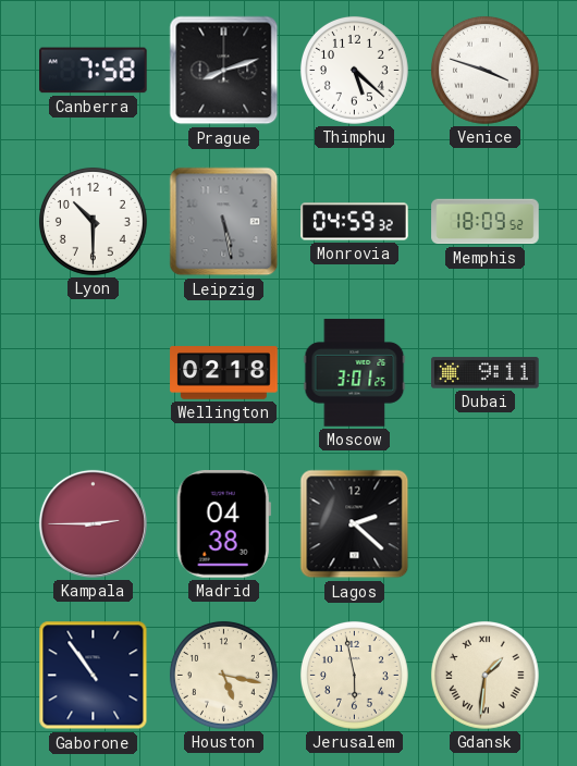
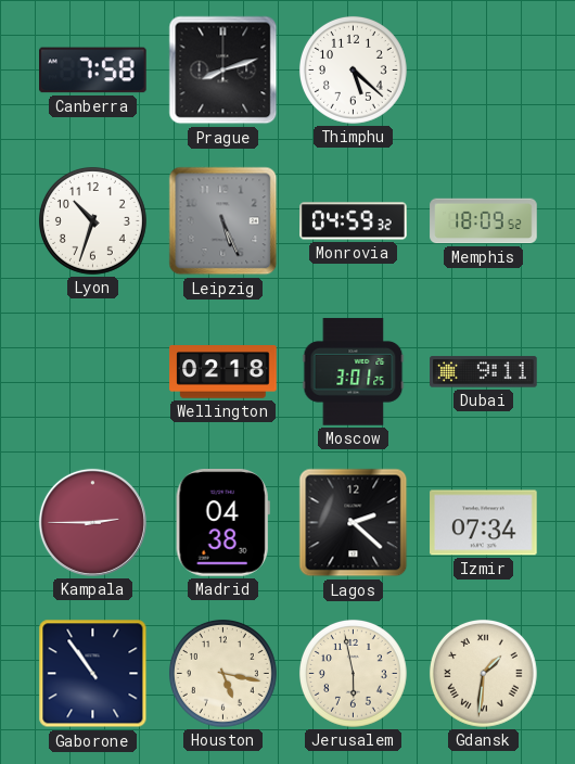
Venice: 3:48 -> none (484, 70)
Lyon: 10:30 -> 10:33 (92, 220)
Leipzig: 5:28 -> 5:26 (223, 221)
Izmir: none -> 07:34 (484, 523)
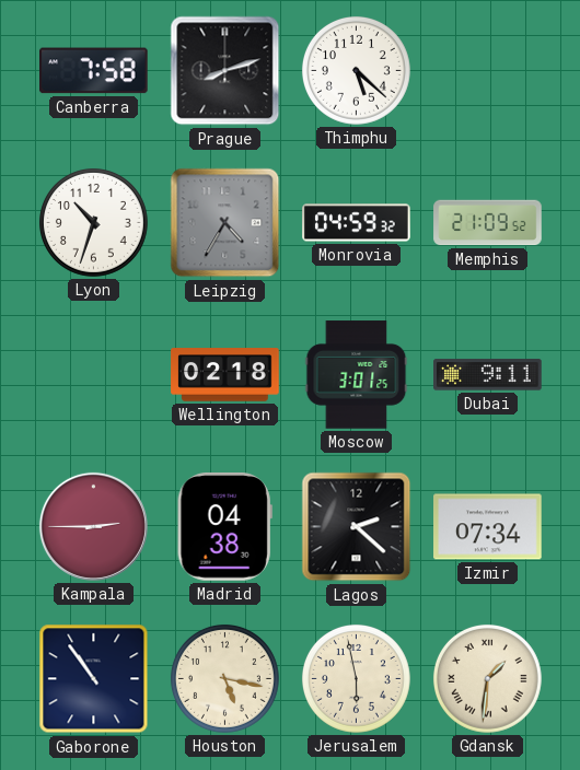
Leipzig: 5:26 -> 4:35 (225, 223)
Memphis: 18:09 -> 21:09 (488, 223)
